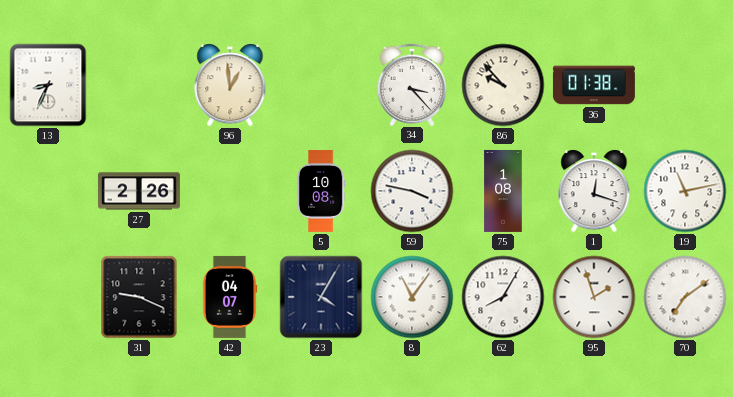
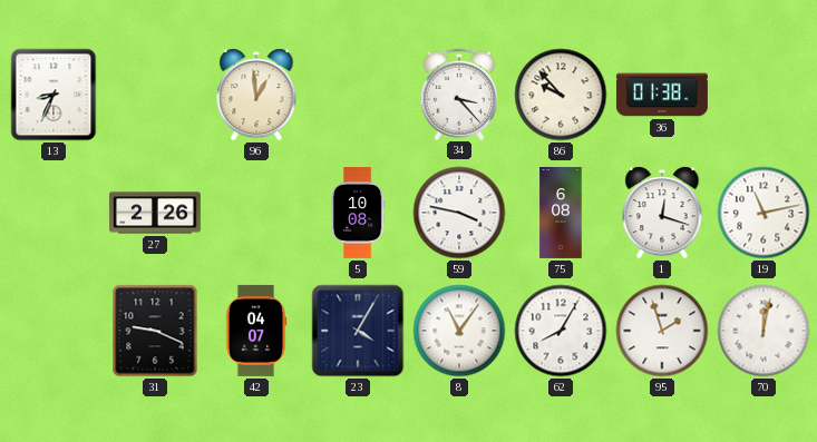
75: 1:08 -> 6:08 (561, 213)
70: 7:09 -> 12:02 (763, 331)
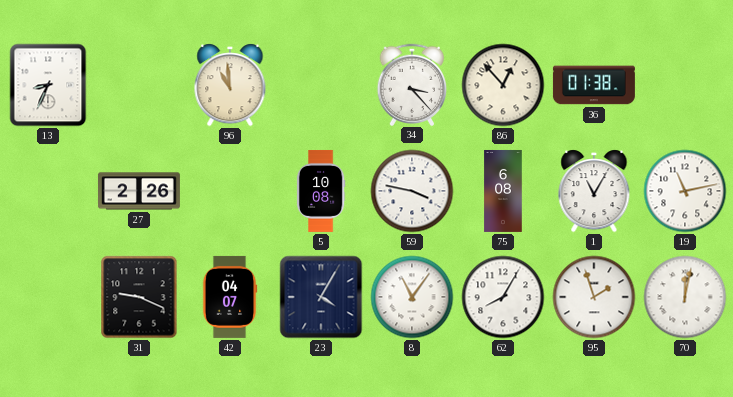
96: 12:59 -> 10:59 (230, 85)
86: 9:53 -> 12:53 (503, 85)
1: 12:18 -> 11:05 (594, 191)
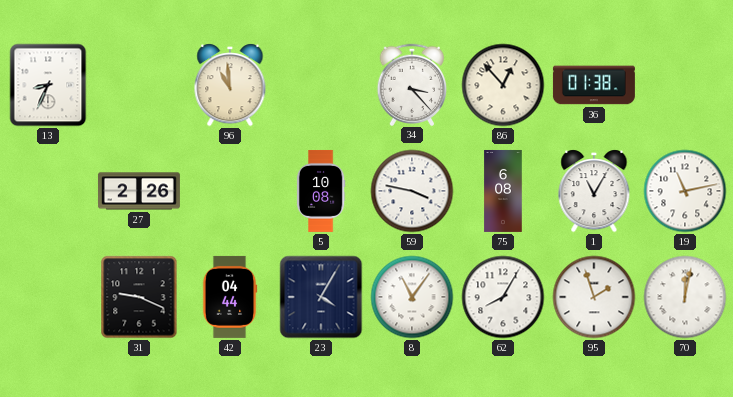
42: 04:07 -> 04:44 (230, 297)
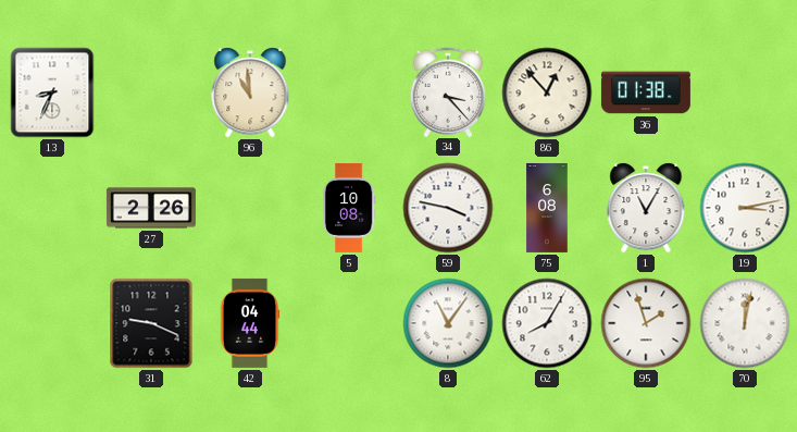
19: 11:13 -> 3:13 (745, 208)
23: 4:05 -> none (321, 297)
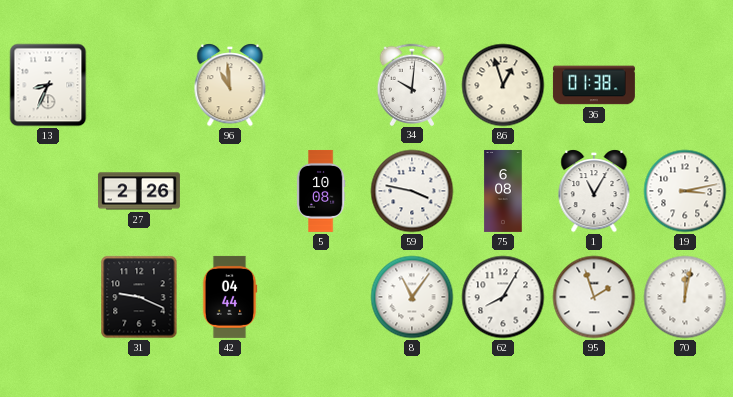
34: 3:23 -> 10:01 (412, 84)
86: 12:53 -> 12:57 (503, 85)
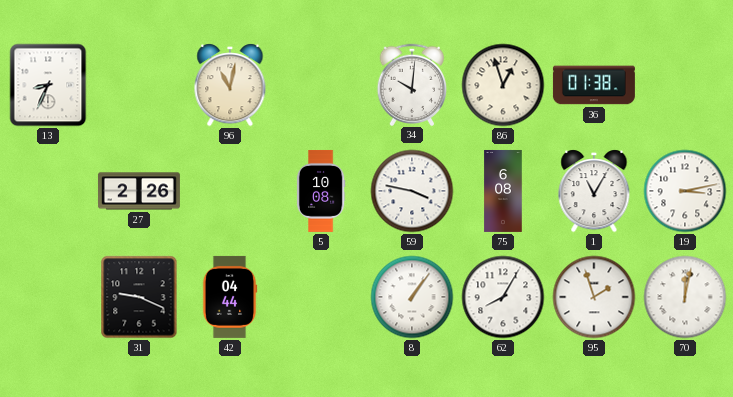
96: 10:59 -> 11:02 (230, 85)
8: 11:06 -> 1:06 (412, 297)
